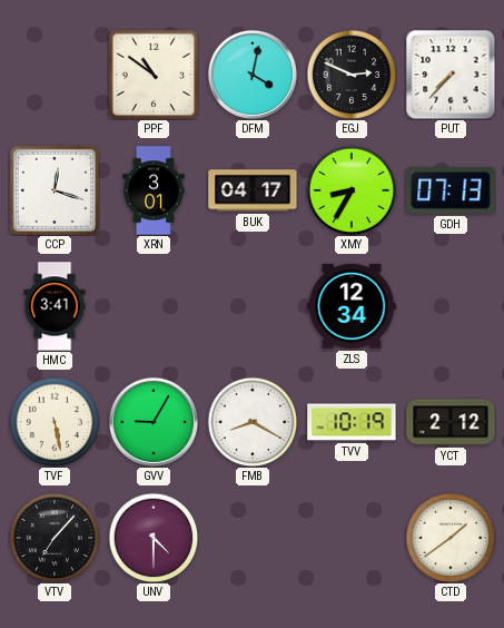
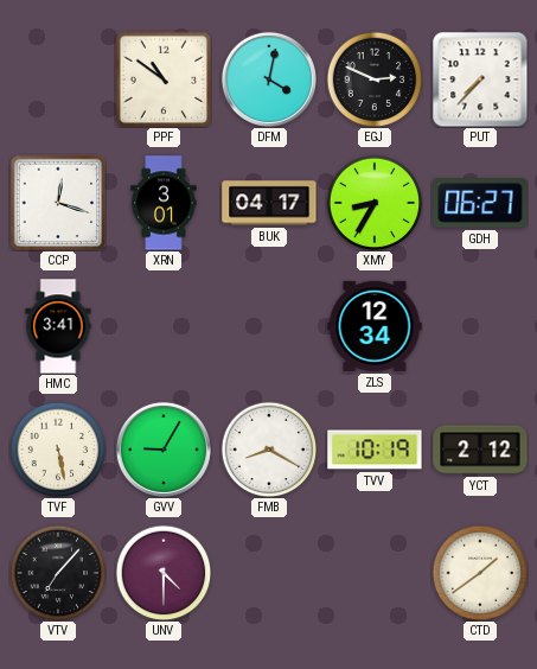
GDH: 07:13 -> 06:27 (480, 203)
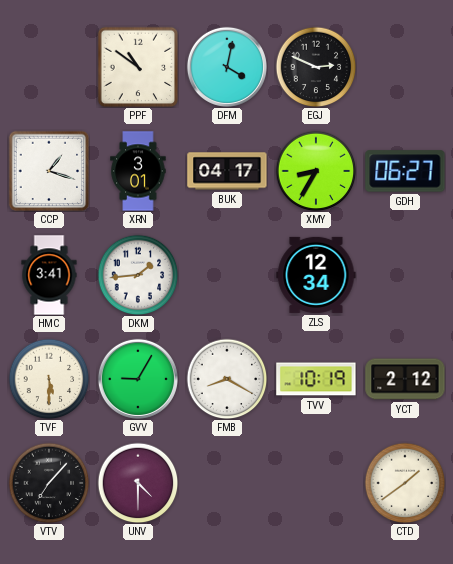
PUT: 7:37 -> none (480, 79)
CCP: 12:18 -> 1:18 (49, 171)
DKM: none -> 1:44 (138, 275)
TVF: 5:28 -> 5:30 (49, 379)
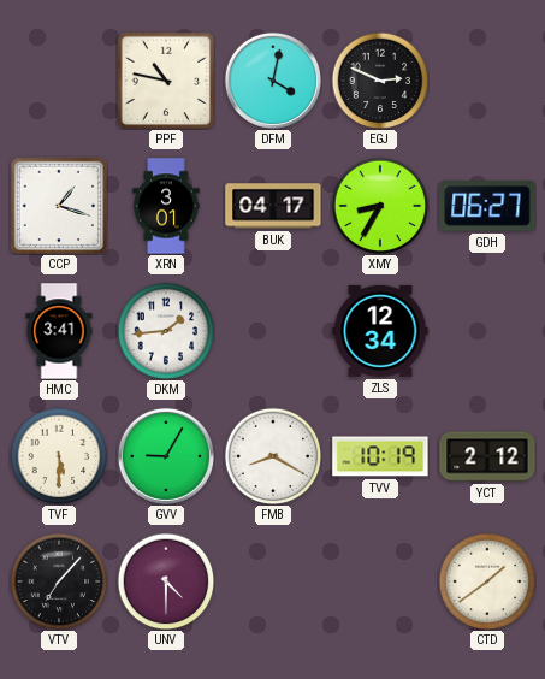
PPF: 10:51 -> 10:47 (166, 81)
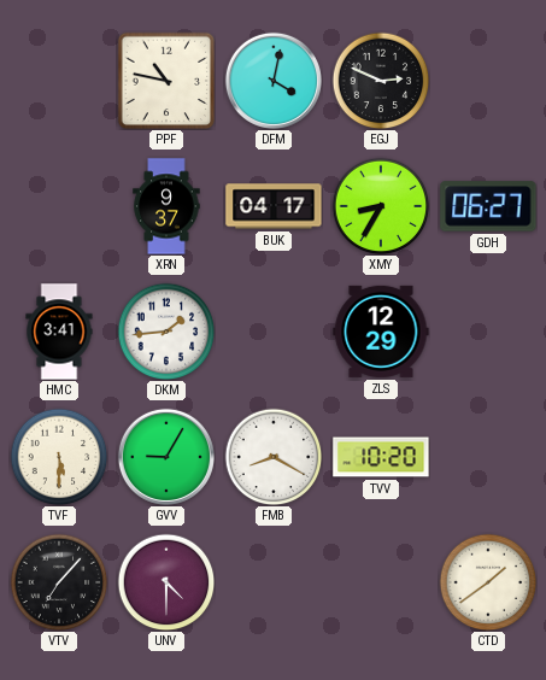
CCP: 1:18 -> none (59, 206)
XRN: 3:01 -> 9:37 (166, 206)
ZLS: 12:34 -> 12:29 (381, 332)
TVV: 10:19 -> 10:20 (381, 457)
YCT: 2:12 -> none (487, 456)
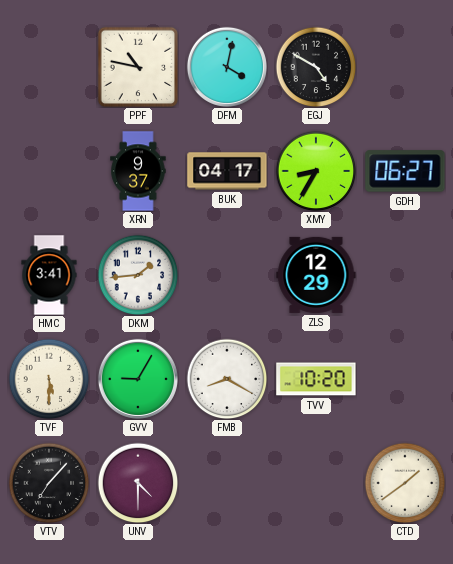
EGJ: 2:49 -> 4:50 (316, 67)
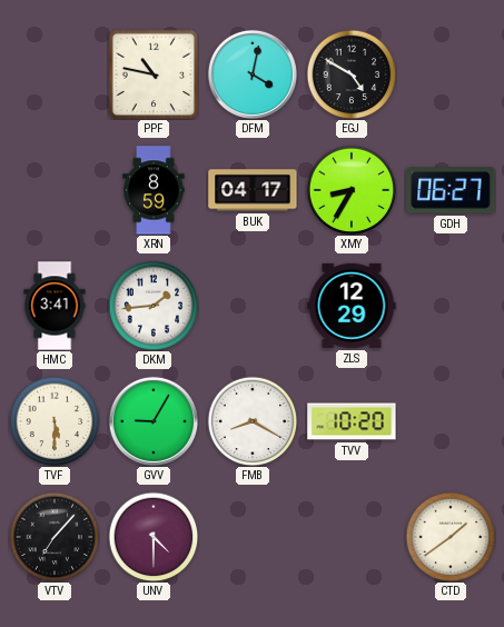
XRN: 9:37 -> 8:59 (154, 190)
